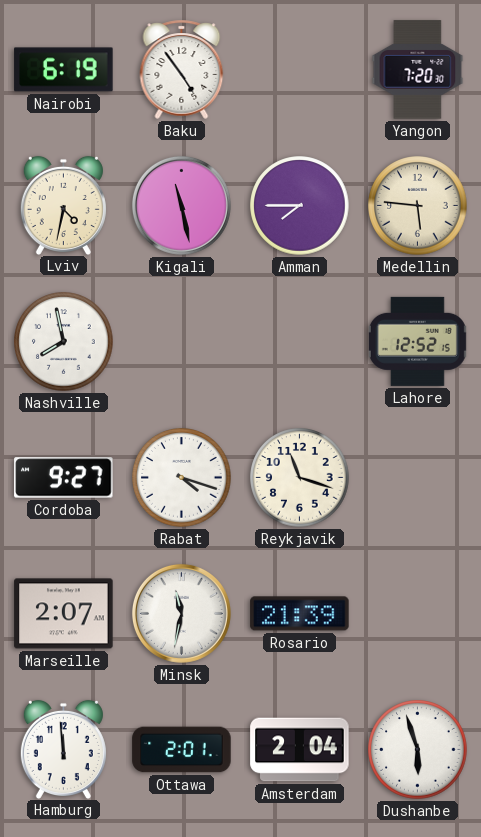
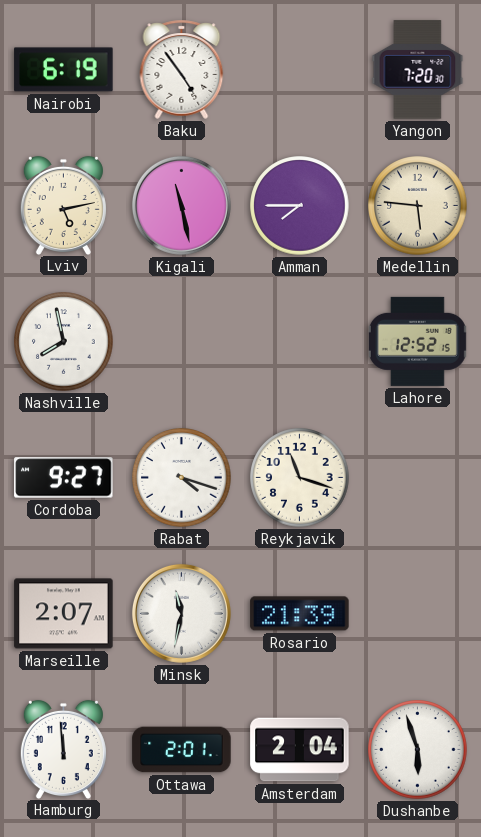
Lviv: 4:32 -> 5:13 (63, 205)
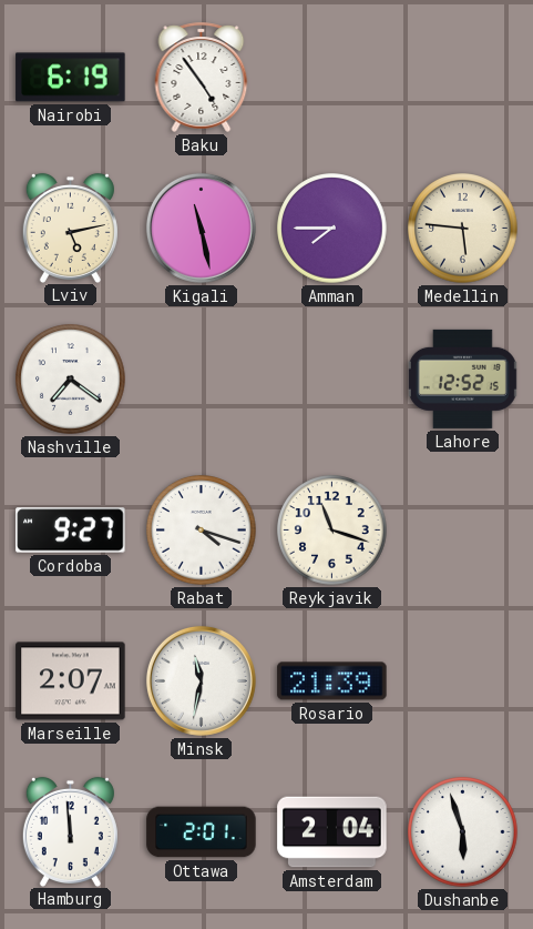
Yangon: 7:20 -> none (418, 70)
Nashville: 7:58 -> 7:21 (71, 380)
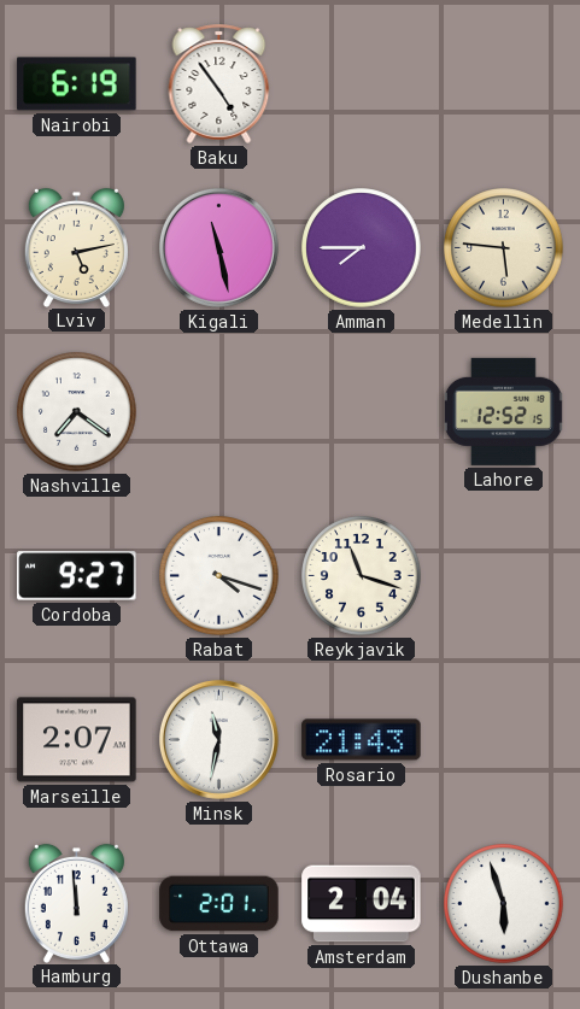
Rosario: 21:39 -> 21:43 (362, 740)
